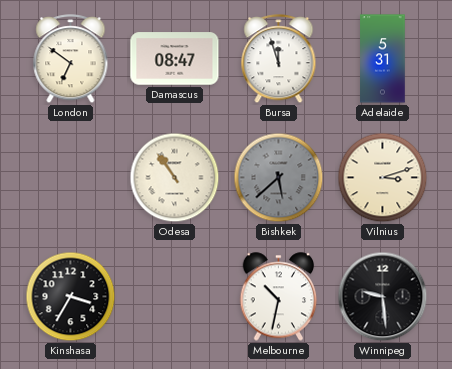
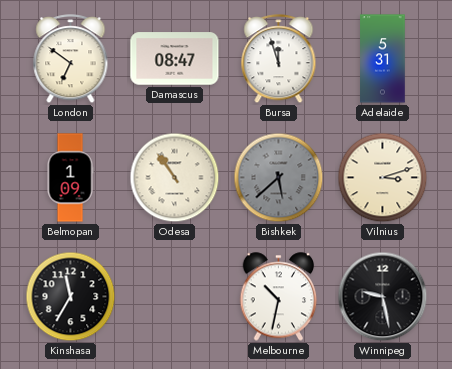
Belmopan: none -> 1:09 (70, 178)
Kinshasa: 3:35 -> 11:35 (71, 297)
Winnipeg: 9:29 -> 9:28 (383, 297)
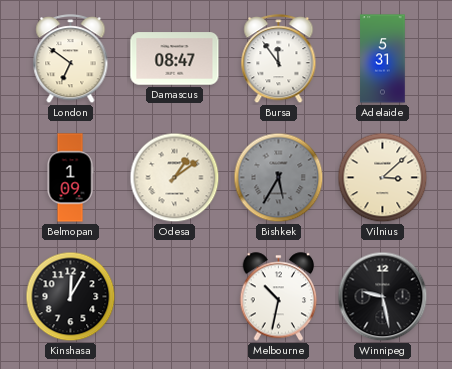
Bursa: 11:57 -> 11:54 (279, 59)
Odesa: 10:54 -> 1:09 (175, 178)
Bishkek: 5:38 -> 5:35 (279, 178)
Vilnius: 3:12 -> 3:08 (383, 178)
Kinshasa: 11:35 -> 12:05 (71, 297)
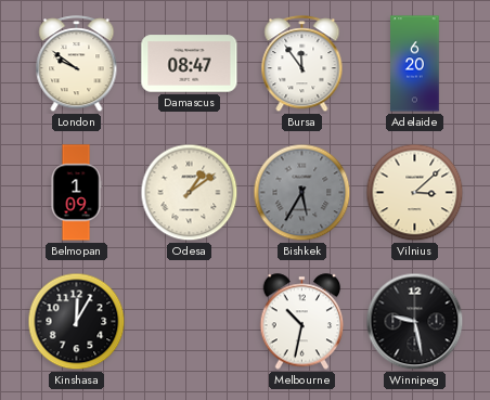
London: 6:51 -> 9:51 (77, 64)
Adelaide: 5:31 -> 6:20 (415, 64)
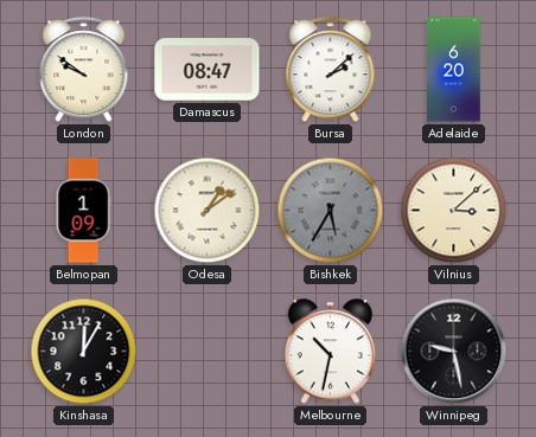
Bursa: 11:54 -> 2:08 (331, 70)
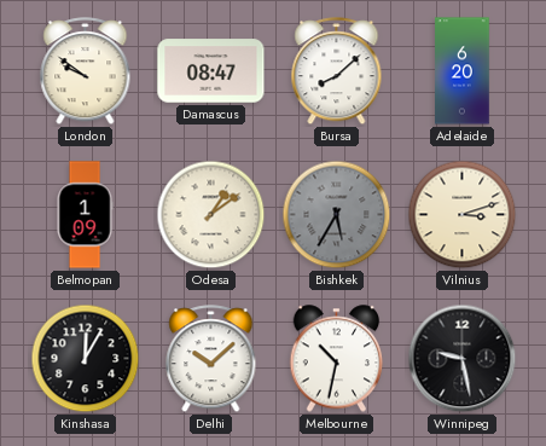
Bursa: 2:08 -> 8:08 (337, 71)
Vilnius: 3:08 -> 3:12 (463, 215)
Delhi: none -> 10:08 (211, 359)
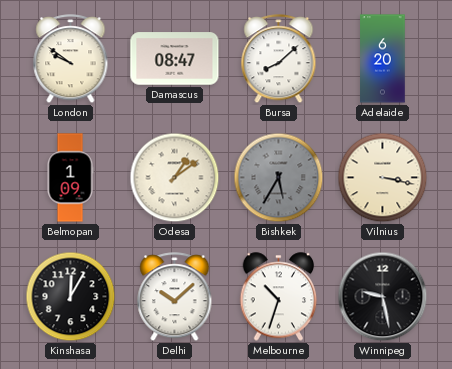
Vilnius: 3:12 -> 3:17 (383, 178)
Melbourne: 10:32 -> 10:33 (279, 297)
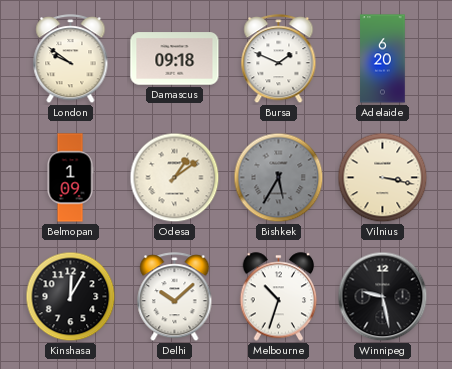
Damascus: 08:47 -> 09:18 (175, 59)
Bursa: 8:08 -> 1:49 (279, 59)
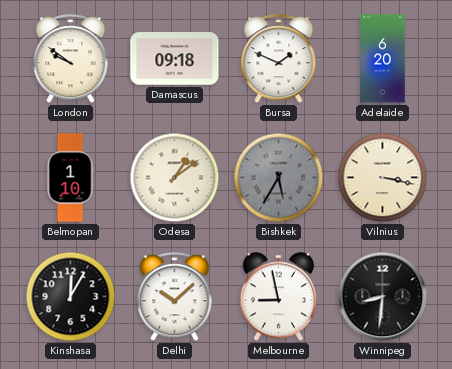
Belmopan: 1:09 -> 1:10 (70, 178)
Melbourne: 10:33 -> 8:58 (279, 297)
Winnipeg: 9:28 -> 8:31 (383, 297)
